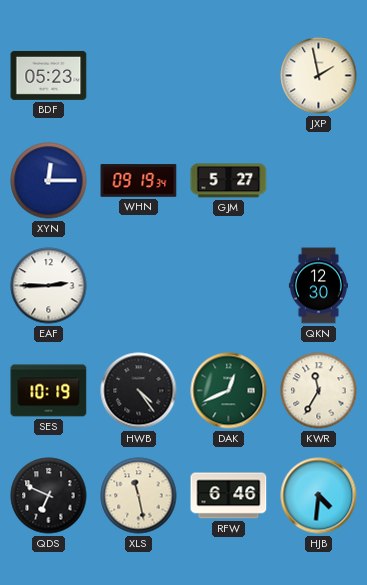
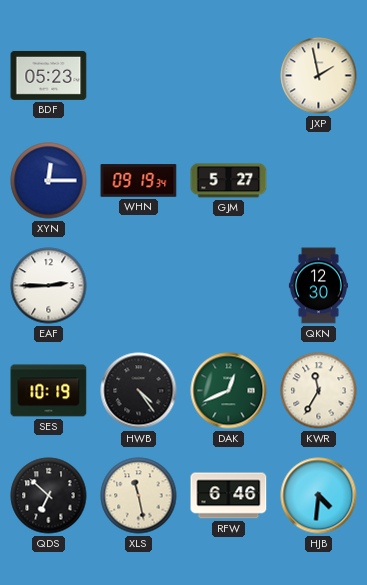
QDS: 6:49 -> 6:52 (49, 496)
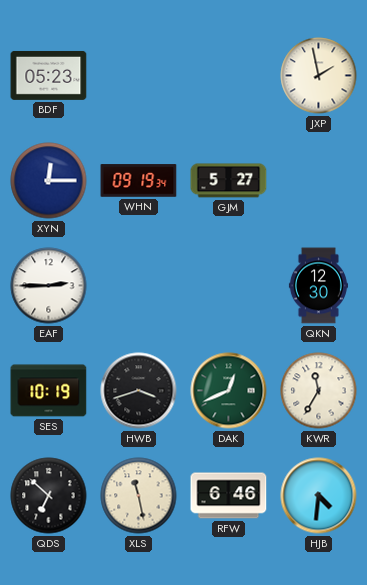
HWB: 4:24 -> 3:42 (139, 391)
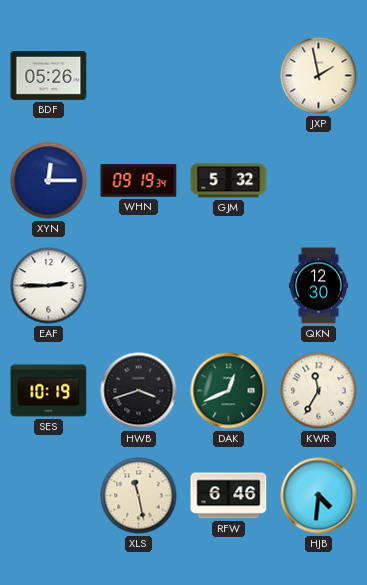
BDF: 05:23 -> 05:26 (49, 75)
GJM: 5:27 -> 5:32 (229, 181)
QDS: 6:52 -> none (49, 496)
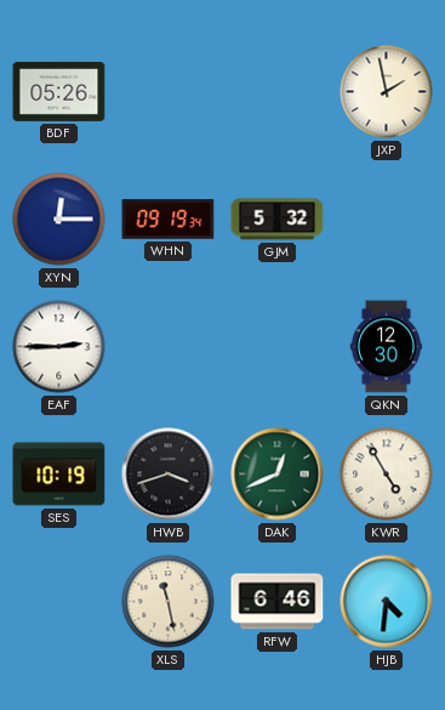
KWR: 11:35 -> 4:55 (387, 475)
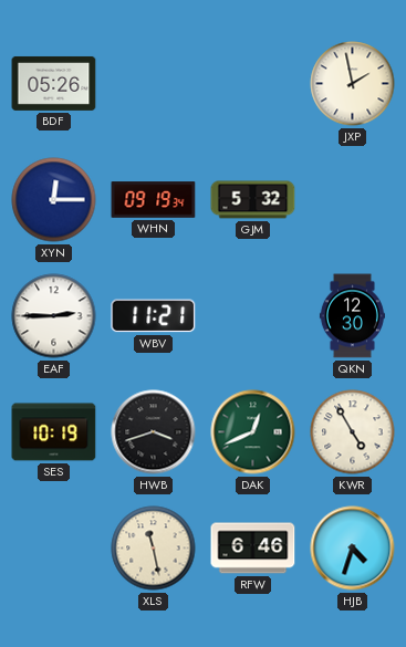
WBV: none -> 11:21 (154, 316)
HJB: 4:31 -> 4:33 (353, 549)
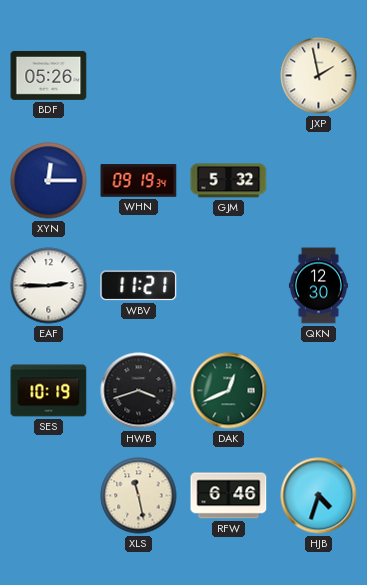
KWR: 4:55 -> none (353, 432)
